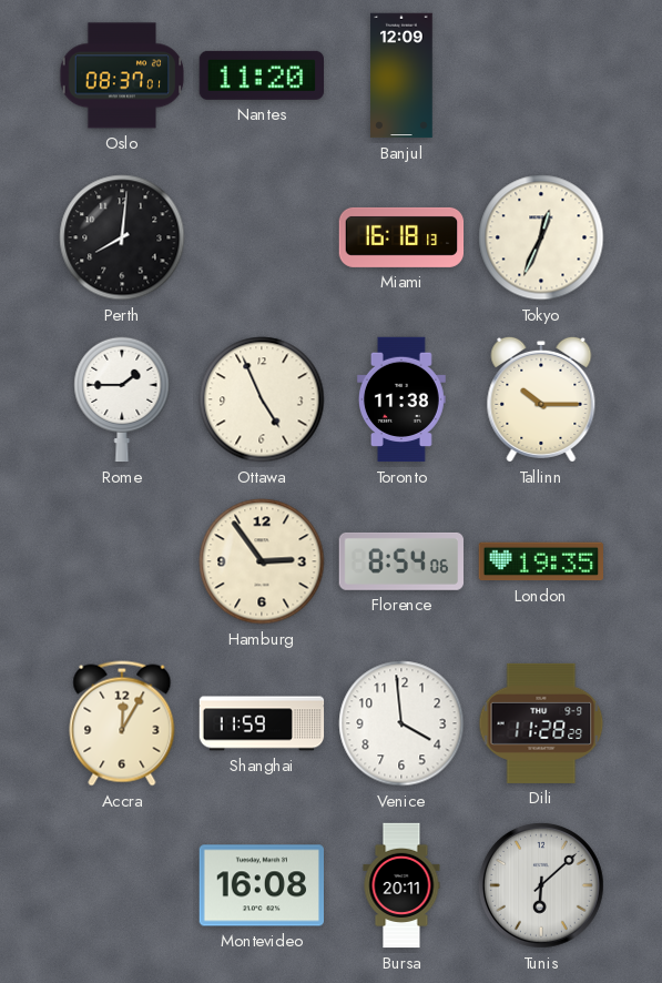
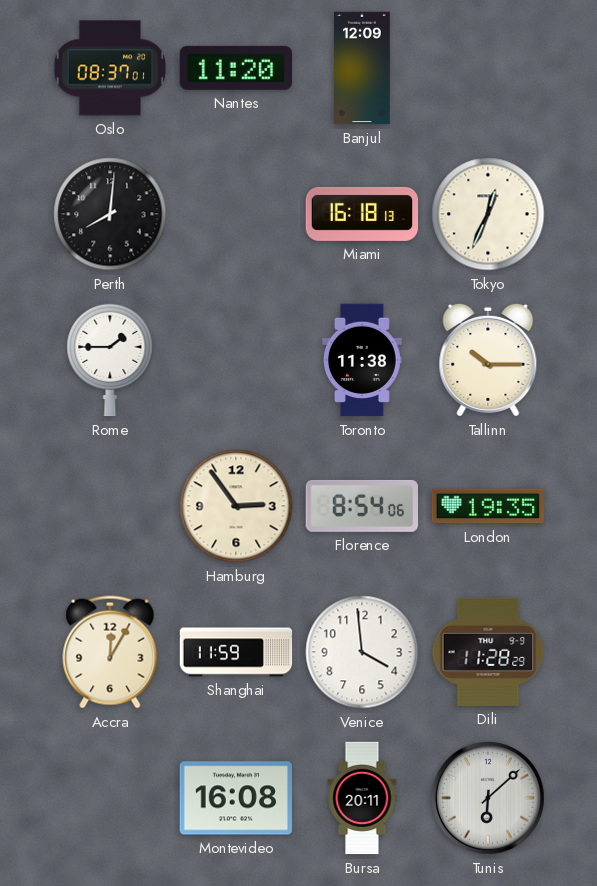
Ottawa: 4:56 -> none (262, 399)
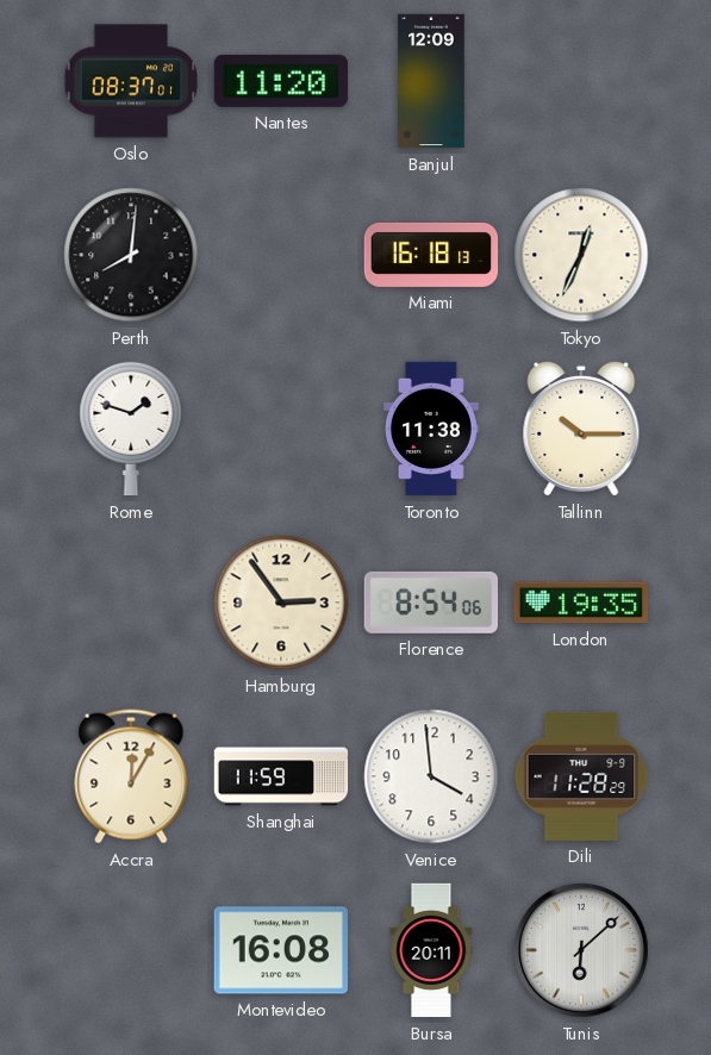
Rome: 1:45 -> 1:48 (131, 429)
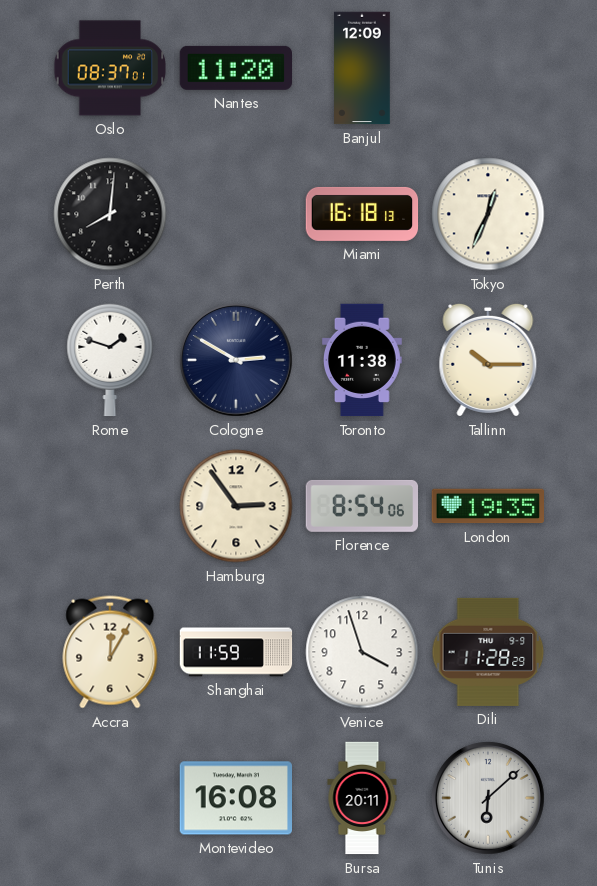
Cologne: none -> 2:50 (236, 360)
Venice: 3:59 -> 3:57 (362, 652)
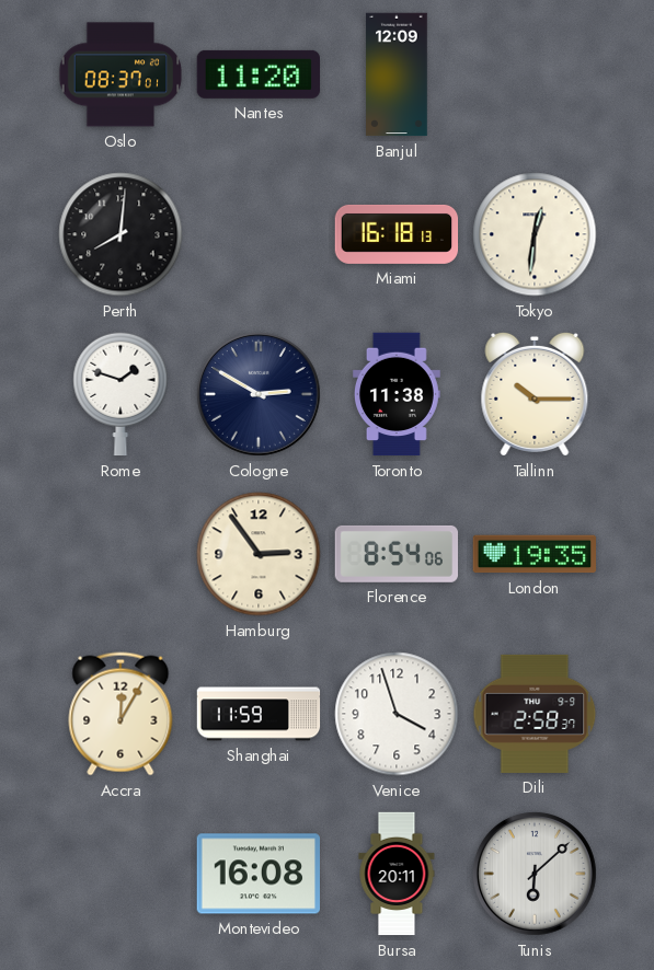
Tokyo: 12:34 -> 12:31 (535, 234)
Dili: 11:28 -> 2:58 (535, 714)
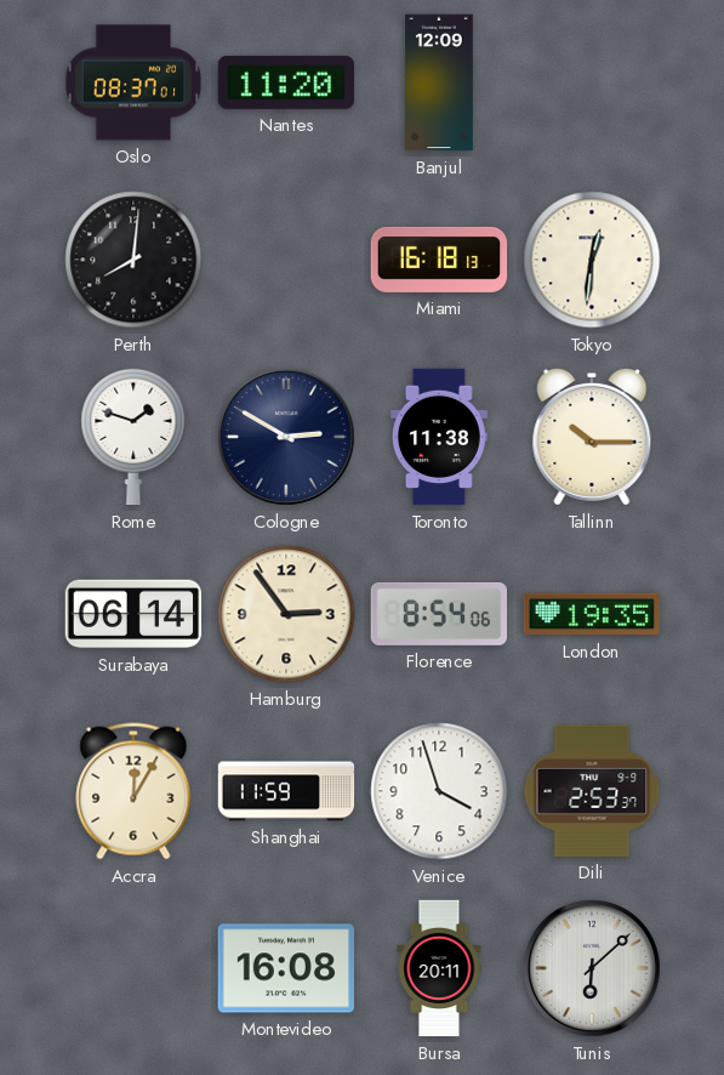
Surabaya: none -> 06:14 (133, 614)
Dili: 2:58 -> 2:53 (592, 791)
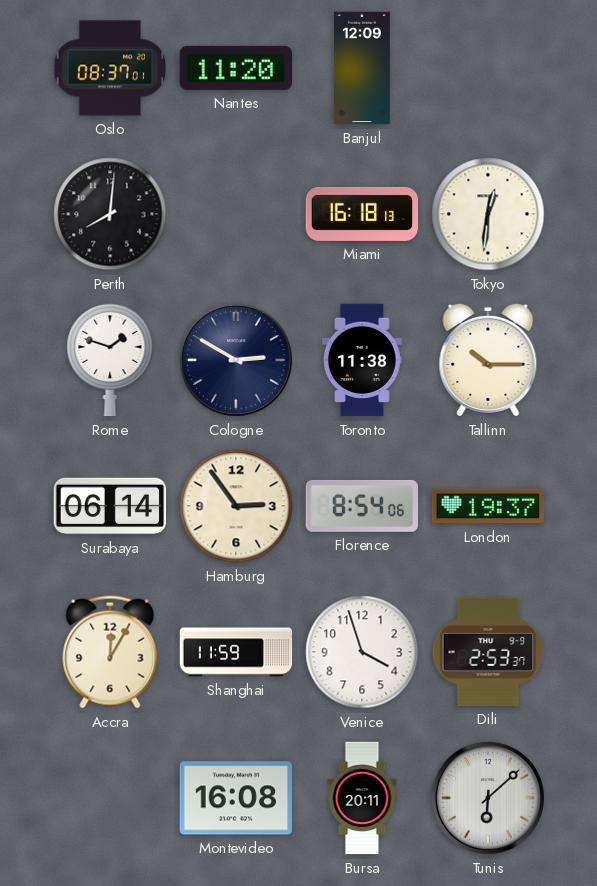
London: 19:35 -> 19:37 (488, 506)
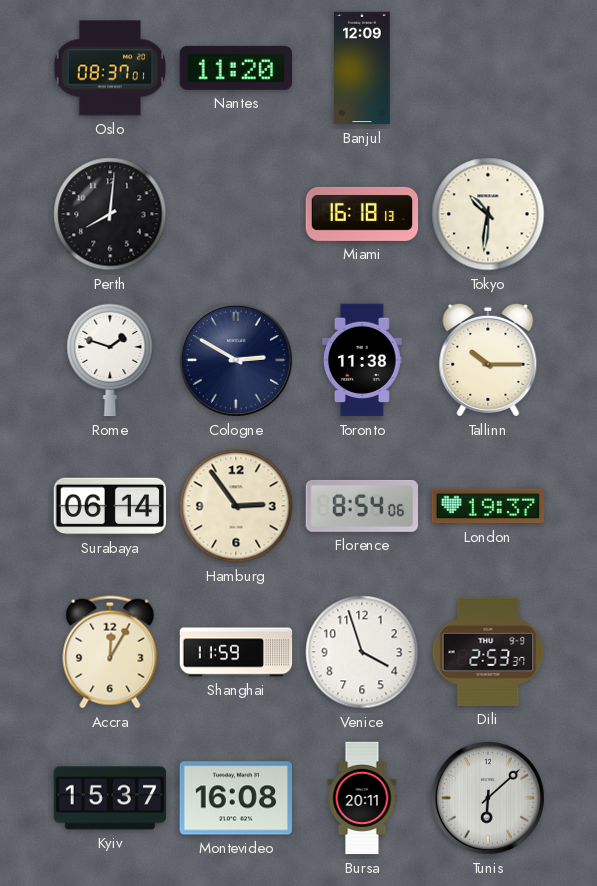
Tokyo: 12:31 -> 10:31 (488, 214)
Kyiv: none -> 15:37 (110, 798)
